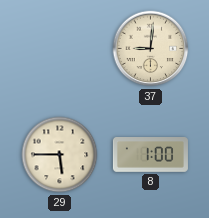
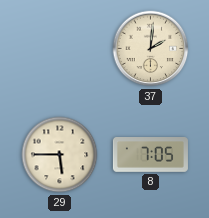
37: 9:01 -> 2:01 (151, 49)
8: 1:00 -> 7:05 (150, 155)
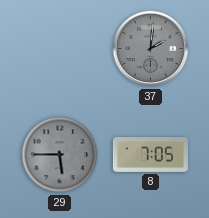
37 dial: cream -> grey (151, 49)
29 dial: cream -> grey (60, 155)
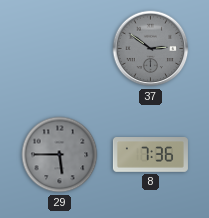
37: 2:01 -> 2:51 (151, 49)
8: 7:05 -> 7:36 (150, 155)
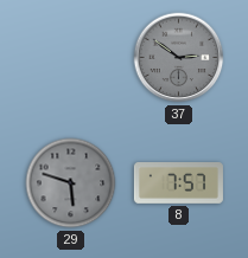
29: 5:45 -> 5:48 (71, 183)
8: 7:36 -> 7:57 (178, 183)
